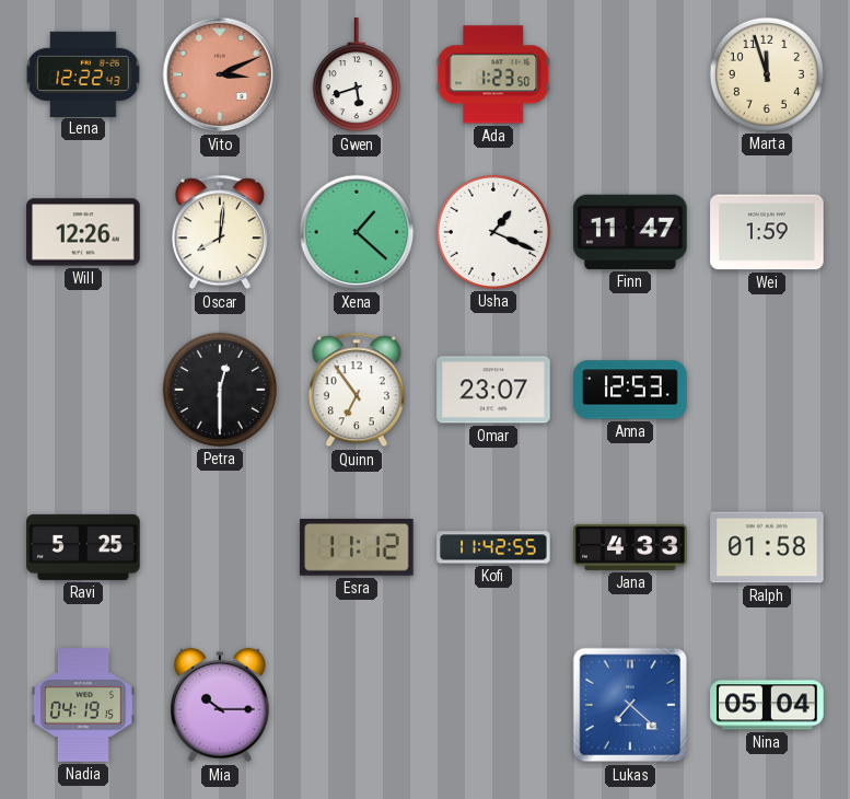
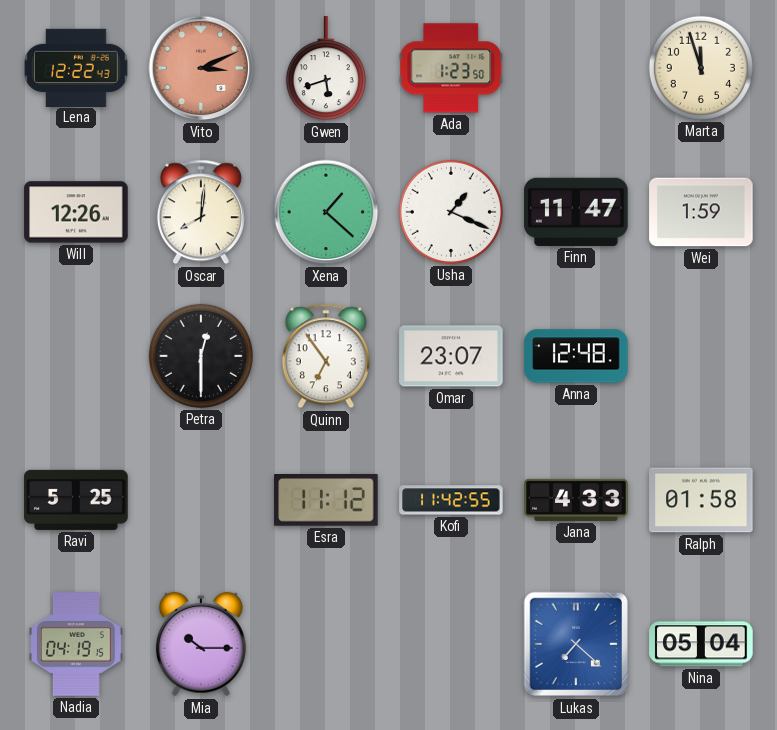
Anna: 12:53 -> 12:48 (576, 356)
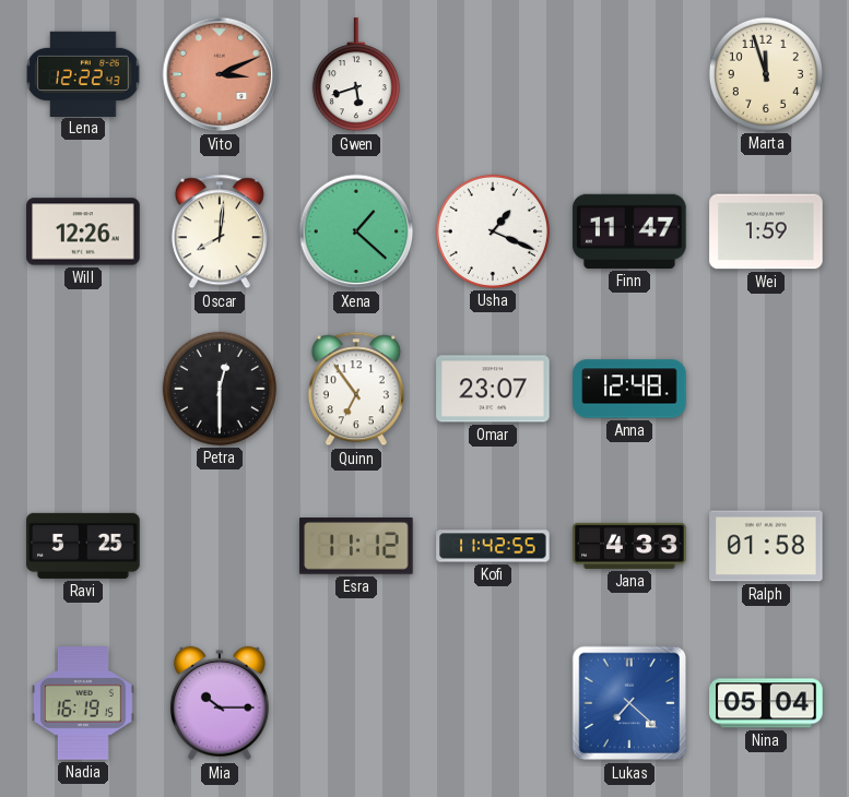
Ada: 1:23 -> none (451, 68)
Nadia: 04:19 -> 16:19 (84, 703)
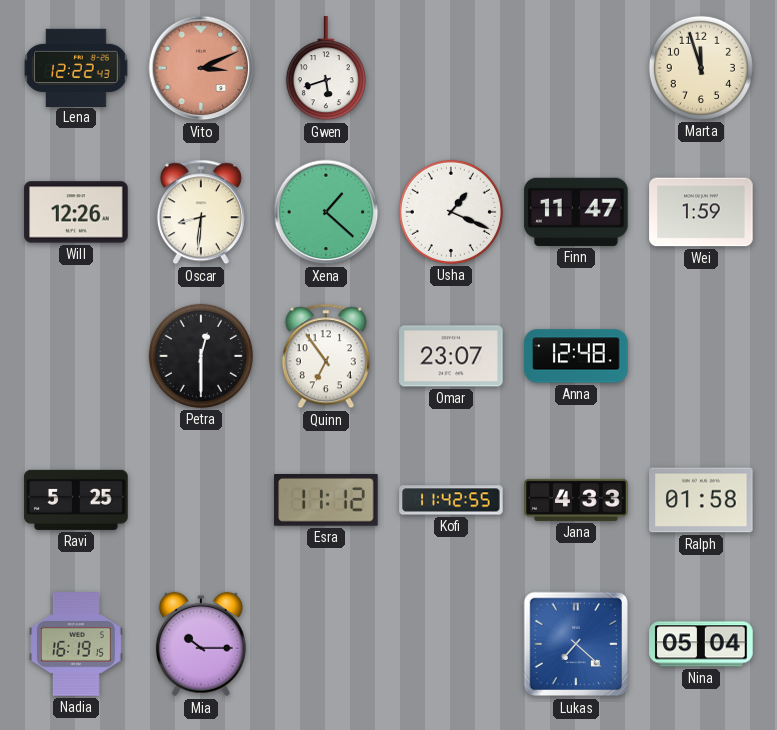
Oscar: 8:01 -> 8:31 (201, 212)
